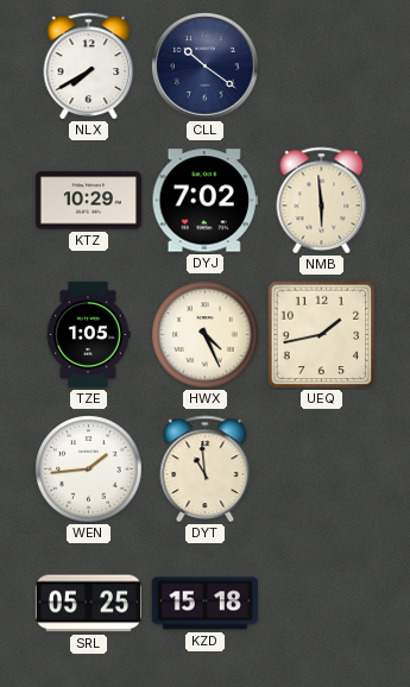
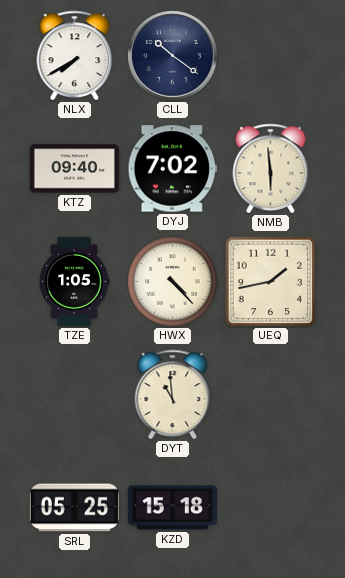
KTZ: 10:29 -> 09:40 (74, 169)
HWX: 4:26 -> 4:23 (173, 282)
WEN: 1:44 -> none (89, 469)
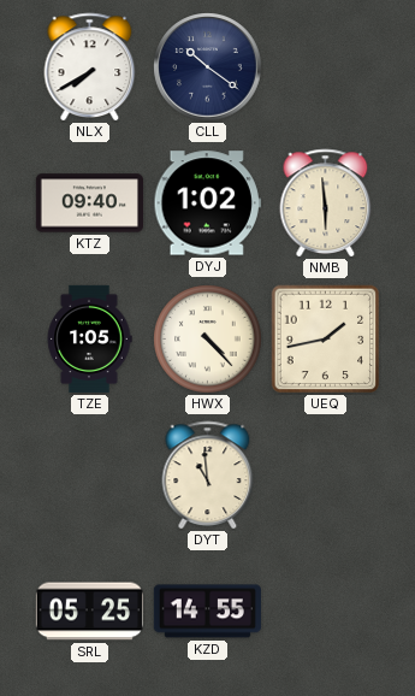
DYJ: 7:02 -> 1:02 (207, 204)
KZD: 15:18 -> 14:55 (207, 612)
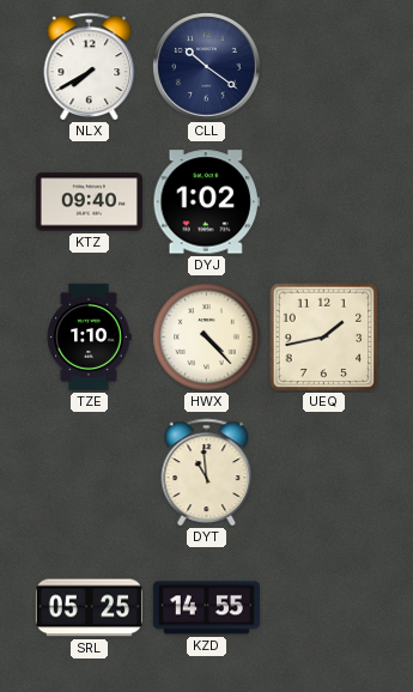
NMB: 5:59 -> none (326, 202)
TZE: 1:05 -> 1:10 (89, 336)
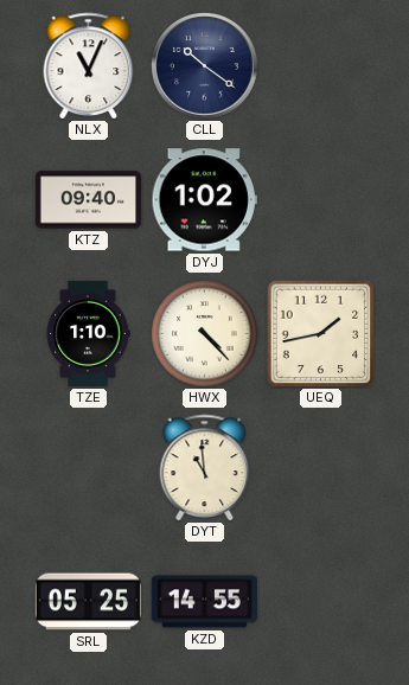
NLX: 7:40 -> 11:04 (89, 65)
